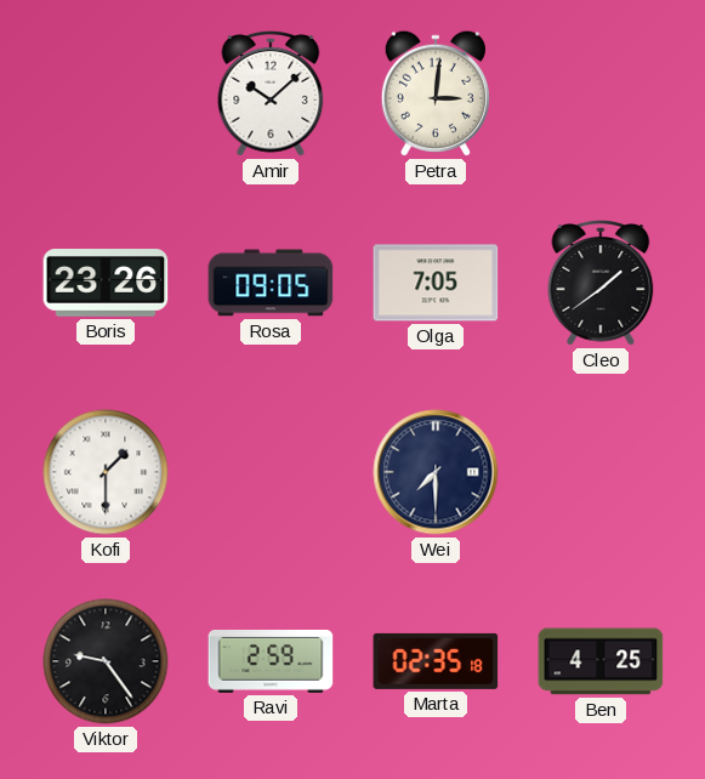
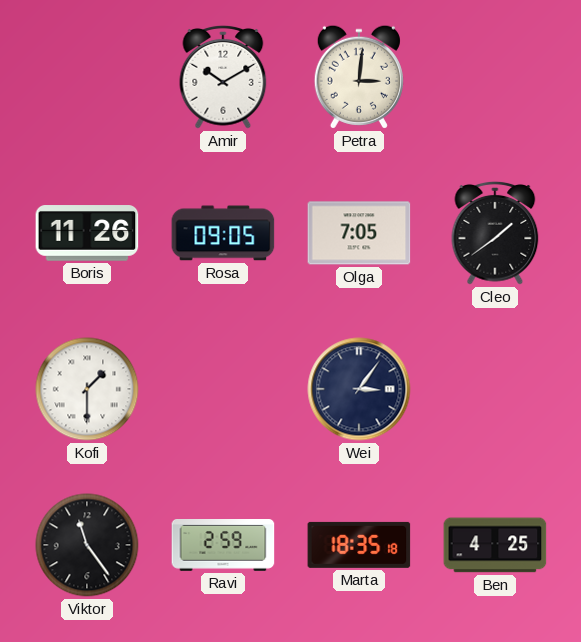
Amir: 10:08 -> 10:10 (223, 78)
Boris: 23:26 -> 11:26 (87, 233)
Wei: 7:30 -> 3:06 (359, 389)
Viktor: 9:24 -> 11:24 (87, 545)
Marta: 02:35 -> 18:35 (359, 545)
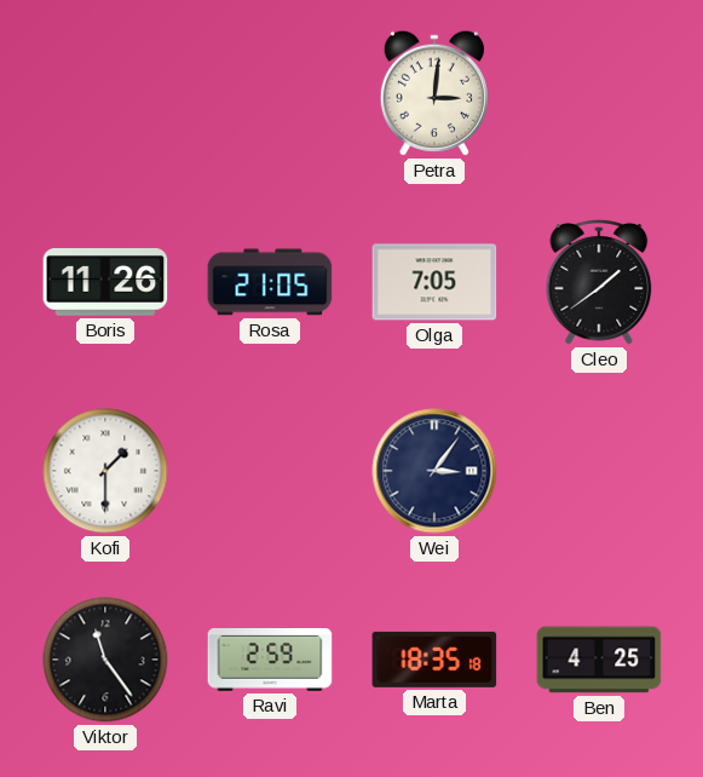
Amir: 10:10 -> none (223, 78)
Rosa: 09:05 -> 21:05 (270, 282)
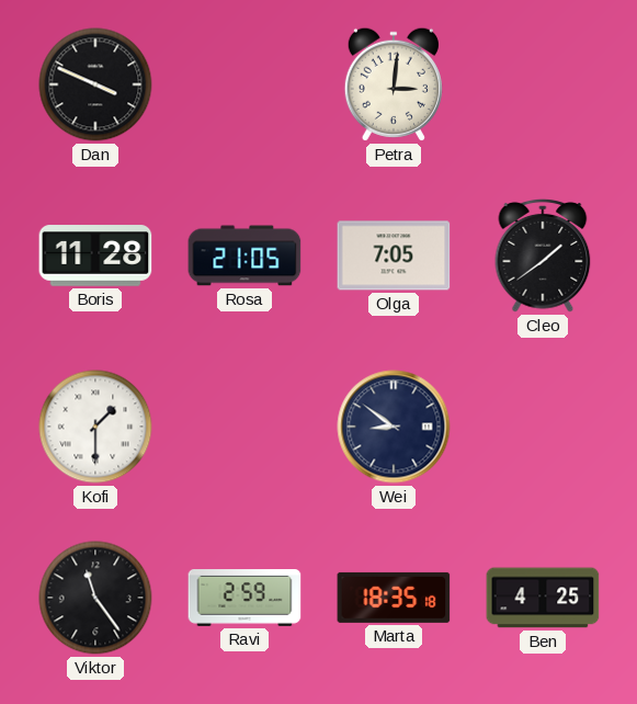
Dan: none -> 3:49 (95, 84)
Boris: 11:26 -> 11:28 (95, 256)
Wei: 3:06 -> 8:51 (394, 427)
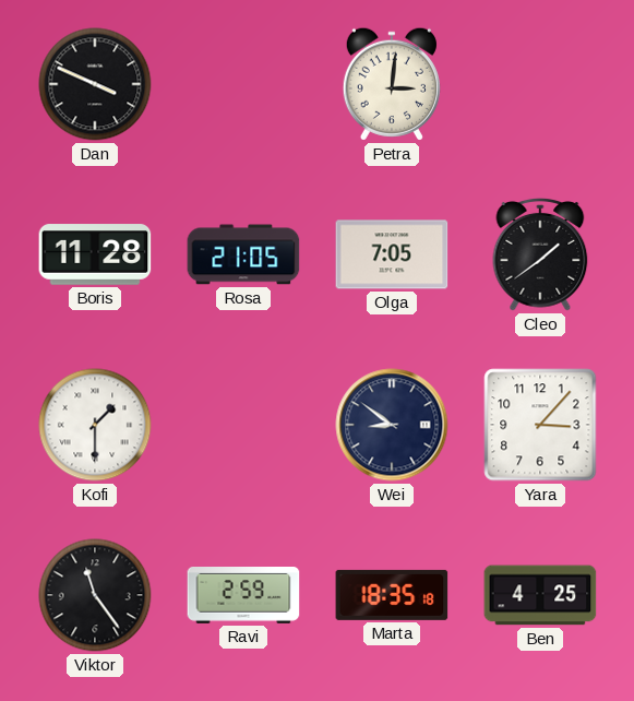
Yara: none -> 3:07 (540, 425)
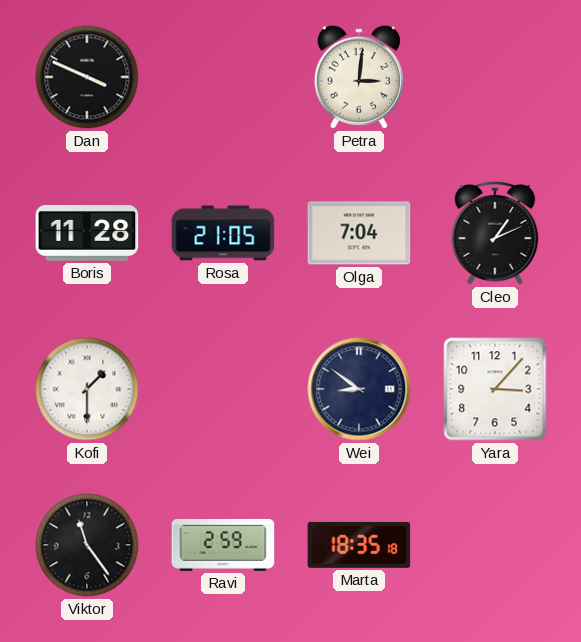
Olga: 7:05 -> 7:04 (359, 233)
Cleo: 1:39 -> 1:11 (495, 234)
Ben: 4:25 -> none (540, 595)
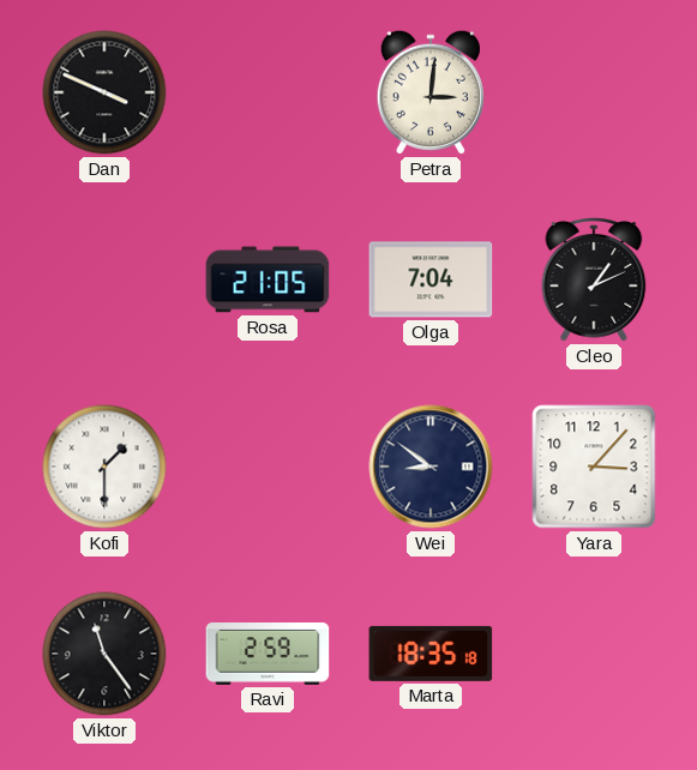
Boris: 11:28 -> none (87, 233)
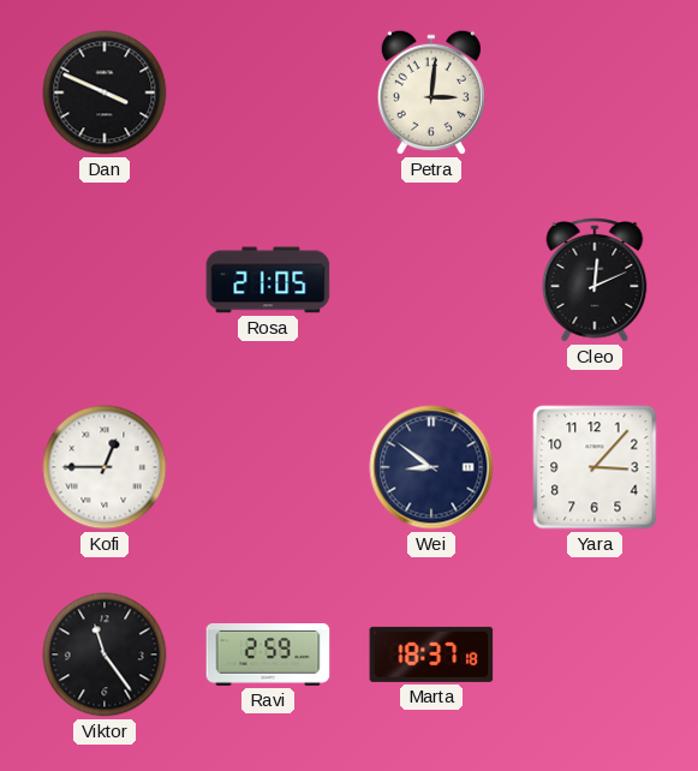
Olga: 7:04 -> none (431, 279)
Cleo: 1:11 -> 12:11 (595, 281)
Kofi: 1:30 -> 12:45 (105, 467)
Marta: 18:35 -> 18:37 (431, 655)
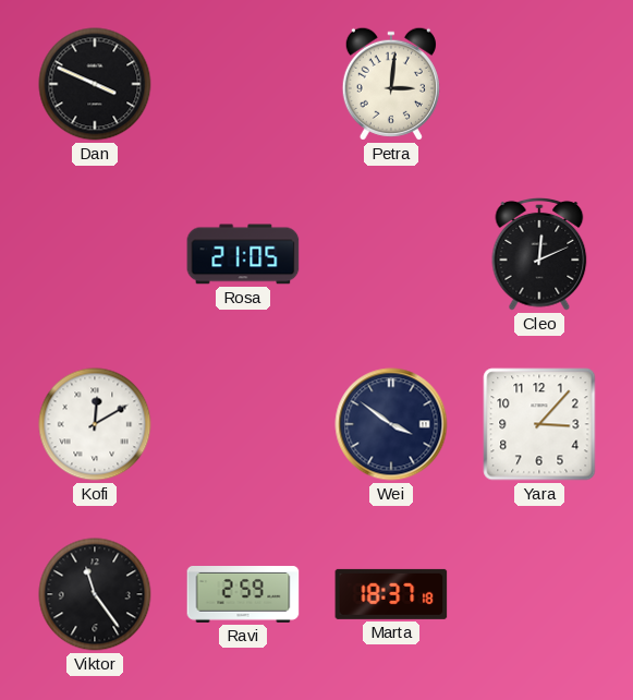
Kofi: 12:45 -> 12:10 (95, 424)
Wei: 8:51 -> 3:51 (391, 424)
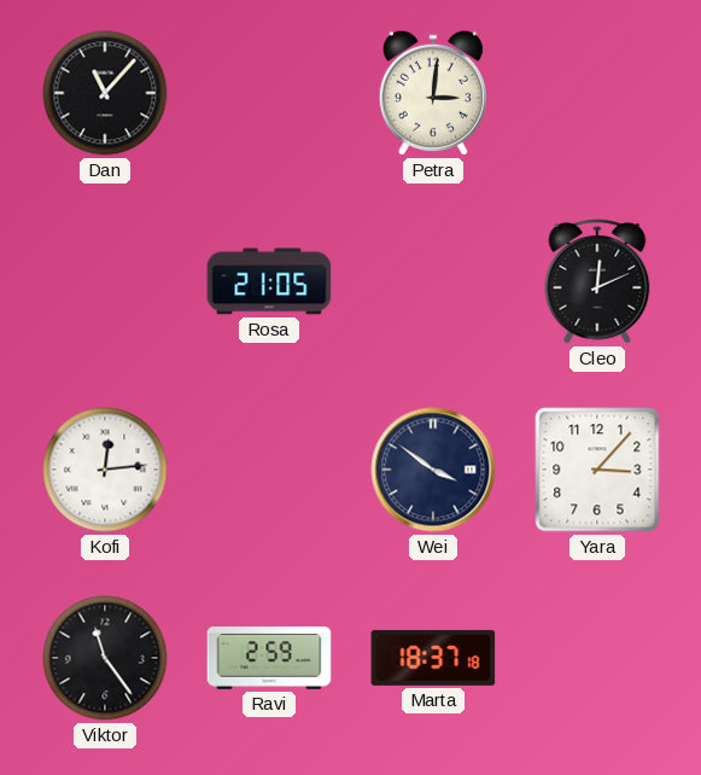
Dan: 3:49 -> 11:07 (105, 93)
Kofi: 12:10 -> 12:14 (105, 470)
